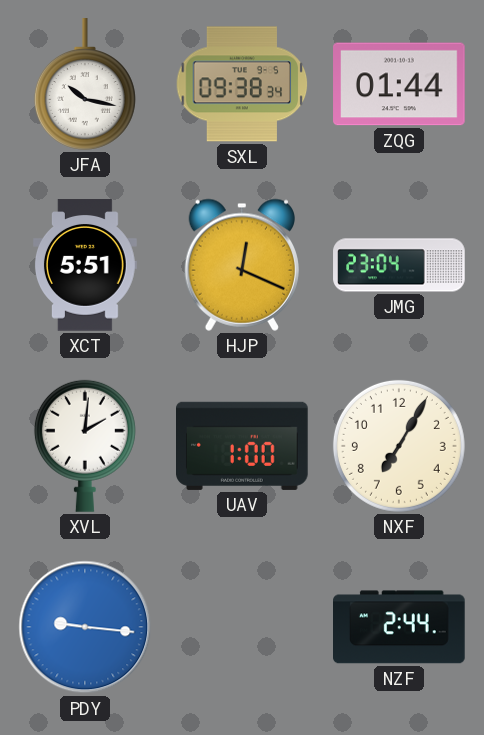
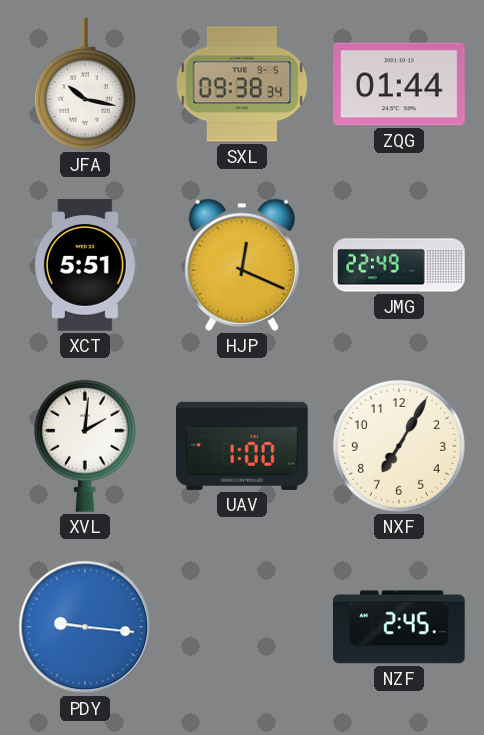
JMG: 23:04 -> 22:49 (399, 265)
NZF: 2:44 -> 2:45 (400, 627)
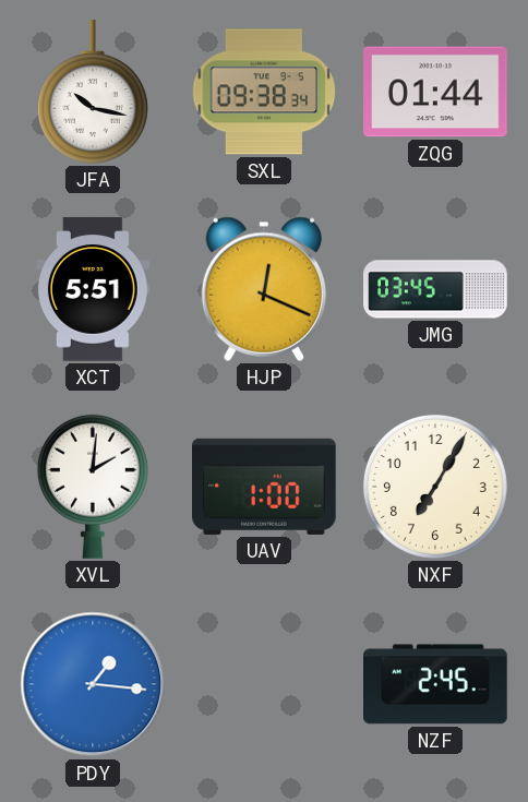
JMG: 22:49 -> 03:45 (435, 289)
PDY: 9:16 -> 1:16 (93, 684)
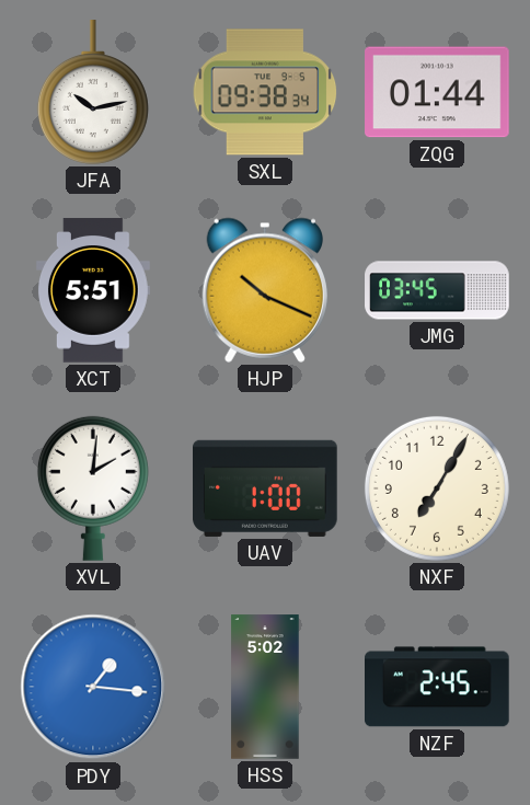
JFA: 10:17 -> 10:13 (93, 92)
HJP: 12:19 -> 10:19 (265, 290)
HSS: none -> 5:02 (265, 687)
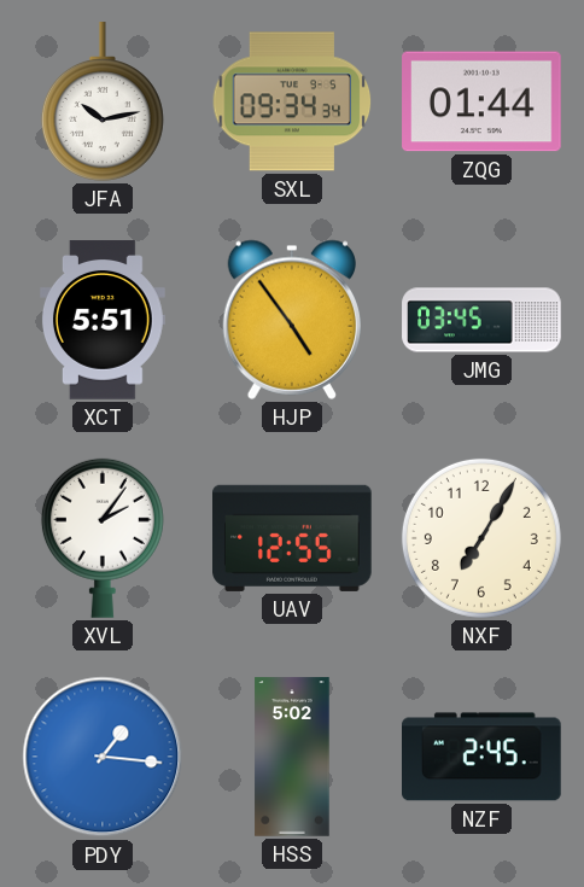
SXL: 09:38 -> 09:34 (292, 101)
HJP: 10:19 -> 4:54 (292, 320)
XVL: 2:01 -> 2:06 (103, 538)
UAV: 1:00 -> 12:55 (293, 538)
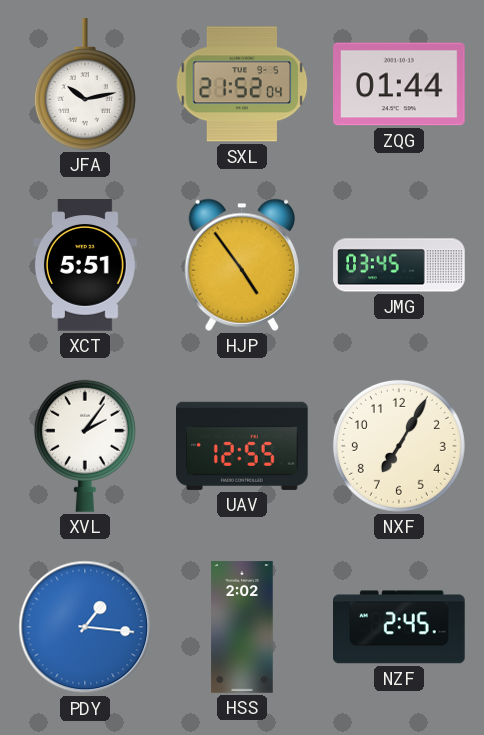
SXL: 09:34 -> 21:52 (242, 84)
HSS: 5:02 -> 2:02 (242, 627)
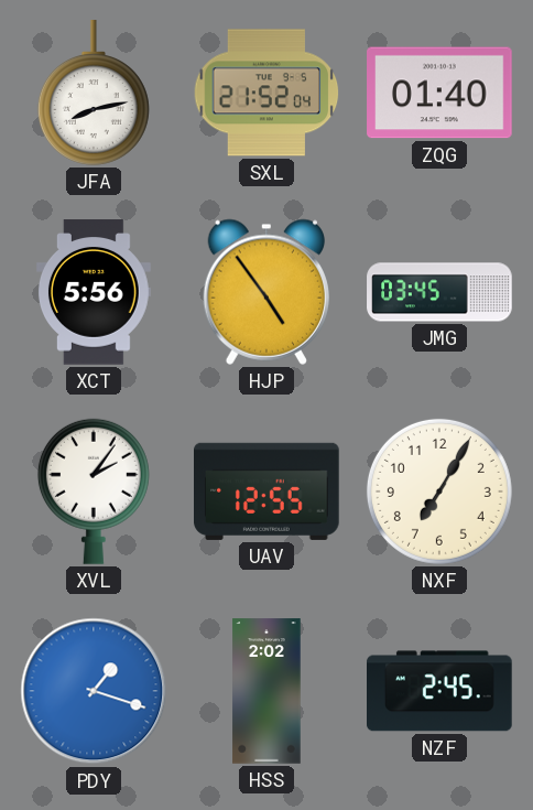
JFA: 10:13 -> 8:13 (94, 93)
ZQG: 01:44 -> 01:40 (439, 93)
XCT: 5:51 -> 5:56 (94, 292)
PDY: 1:16 -> 1:18 (94, 691)
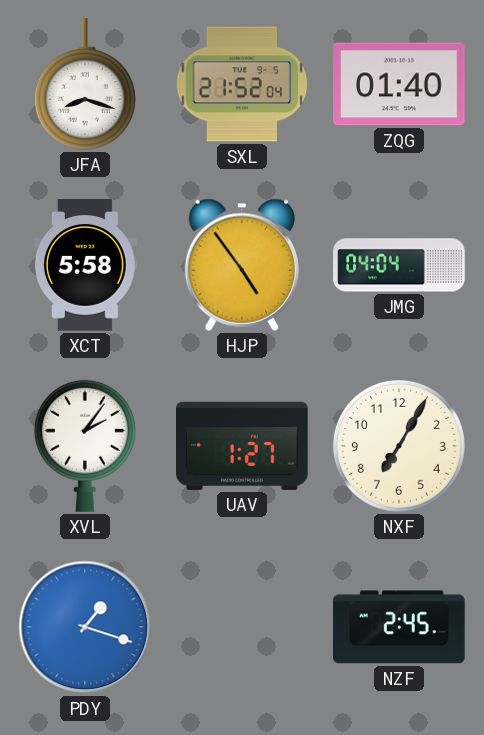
JFA: 8:13 -> 8:18 (85, 84)
XCT: 5:56 -> 5:58 (85, 265)
JMG: 03:45 -> 04:04 (399, 265)
UAV: 12:55 -> 1:27 (243, 446)
HSS: 2:02 -> none (266, 691)
